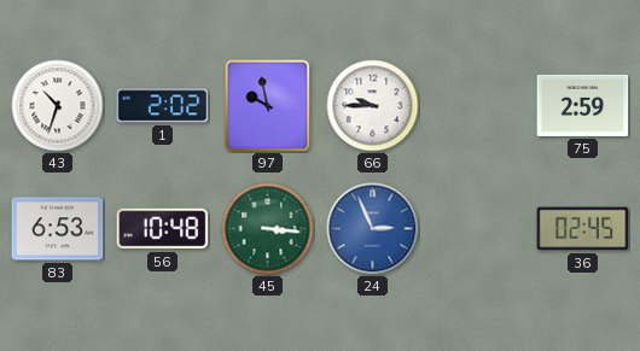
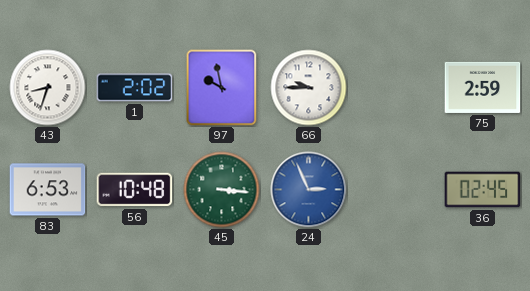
43: 10:33 -> 8:33 (48, 88)
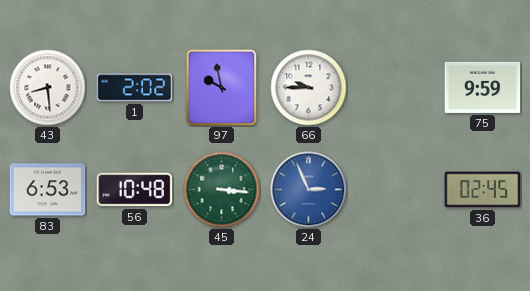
43: 8:33 -> 8:29 (48, 88)
75: 2:59 -> 9:59 (483, 87)
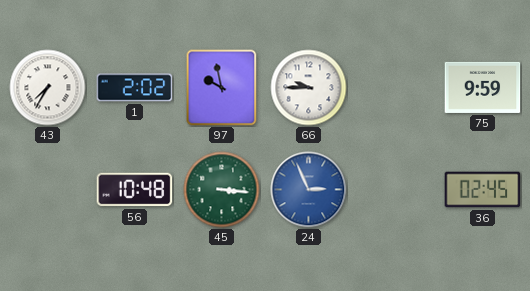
43: 8:29 -> 7:35 (48, 88)
83: 6:53 -> none (48, 190)
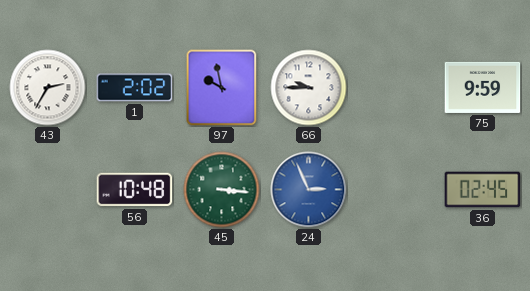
43: 7:35 -> 2:35 (48, 88)
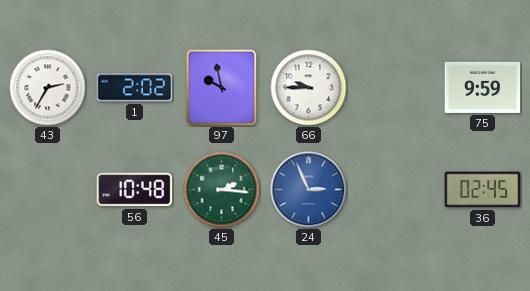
45: 3:16 -> 2:16 (222, 190)
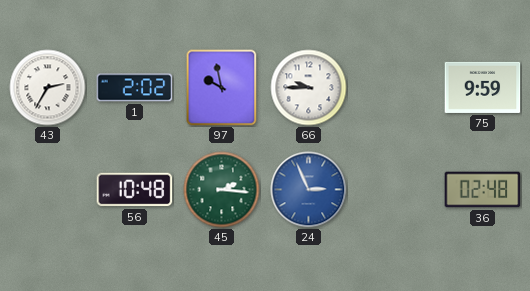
36: 02:45 -> 02:48 (483, 190)
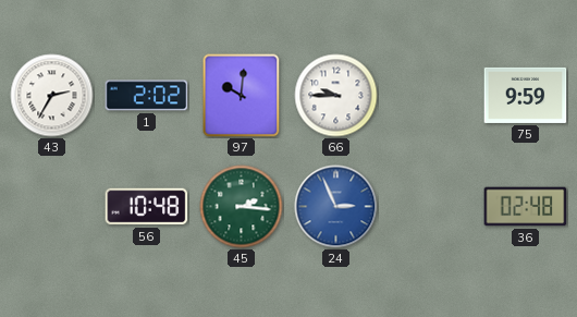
97: 9:58 -> 10:01 (242, 96)
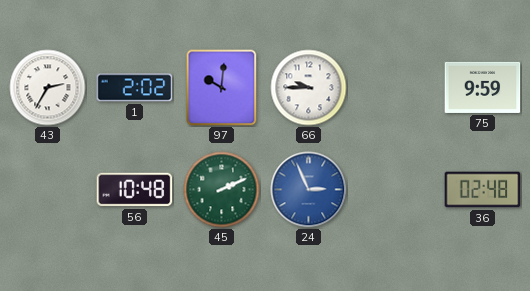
45: 2:16 -> 2:11 (222, 190)
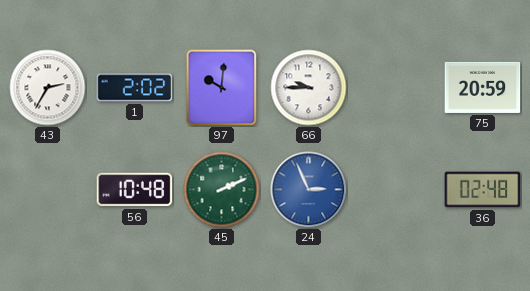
75: 9:59 -> 20:59 (483, 87)
